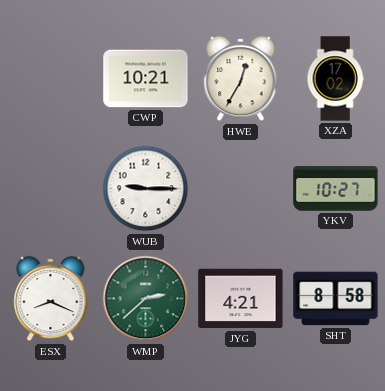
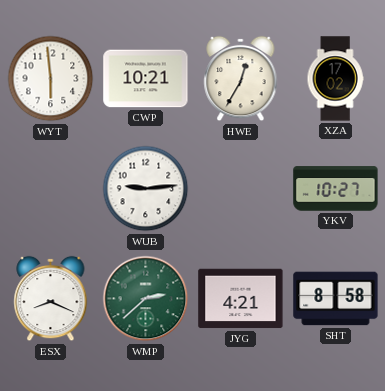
WYT: none -> 5:59 (51, 79)
WUB: 9:15 -> 9:14 (146, 189)
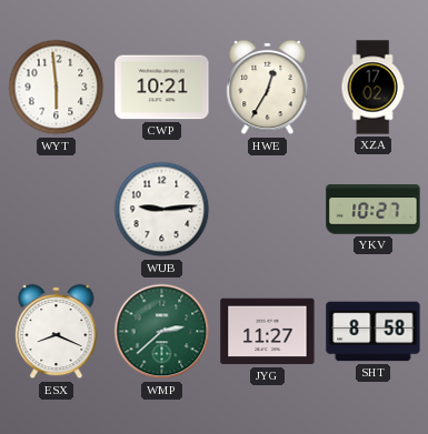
JYG: 4:21 -> 11:27 (268, 332)
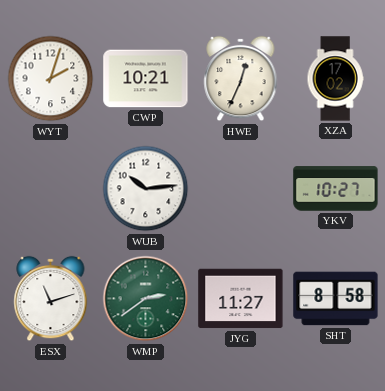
WYT: 5:59 -> 2:03 (51, 79)
HWE: 12:35 -> 12:34 (241, 79)
WUB: 9:14 -> 10:14 (146, 189)
ESX: 8:19 -> 11:12 (51, 299)
WMP: 2:38 -> 2:39 (146, 299)
